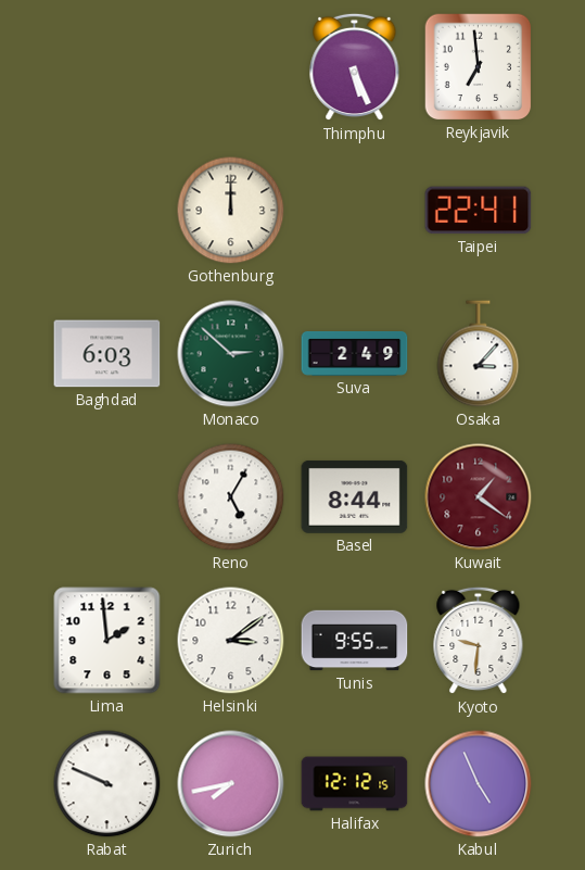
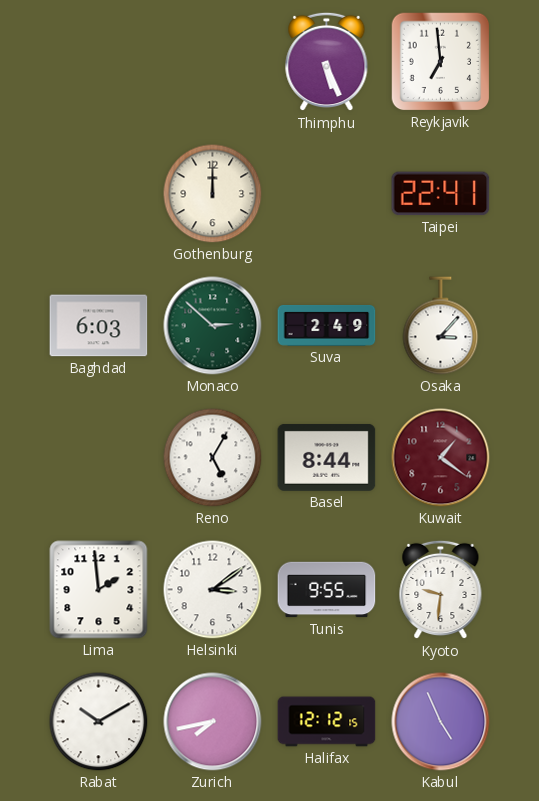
Rabat: 9:49 -> 10:10 (99, 722)
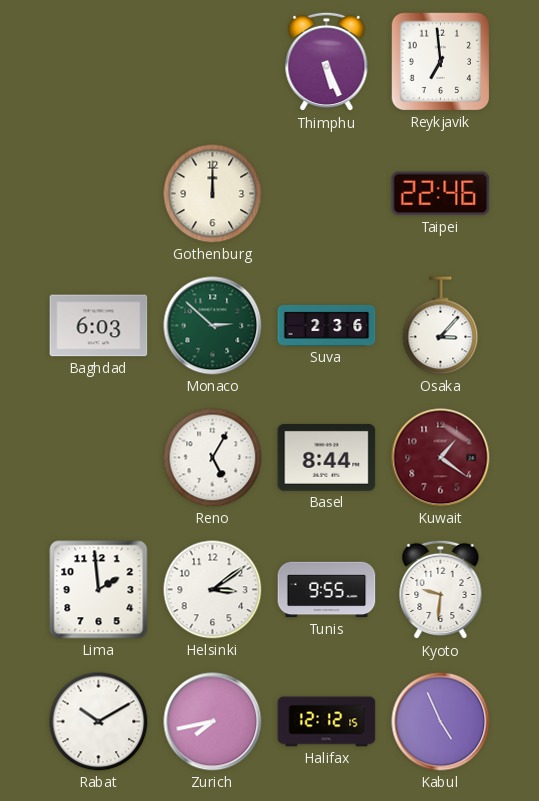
Taipei: 22:41 -> 22:46 (441, 194)
Suva: 2:49 -> 2:36 (327, 325)
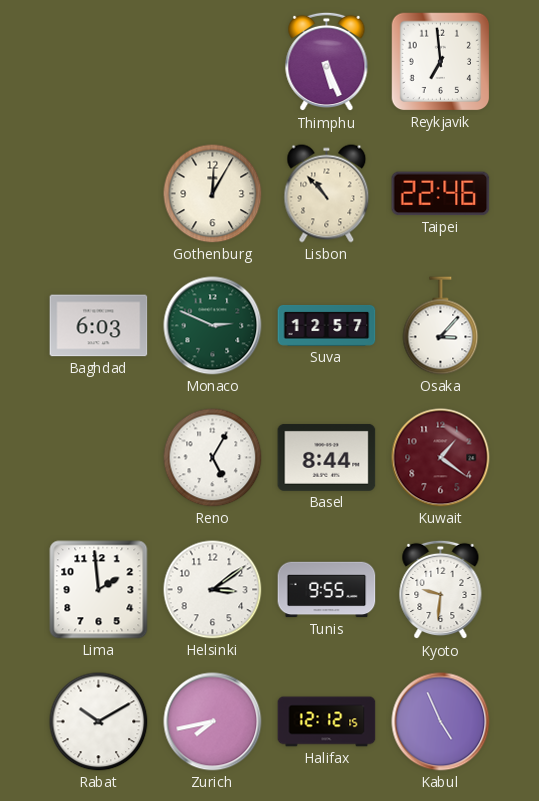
Gothenburg: 12:00 -> 12:05 (213, 194)
Lisbon: none -> 10:53 (327, 194)
Monaco: 2:52 -> 2:49 (213, 326)
Suva: 2:36 -> 12:57 (327, 325)
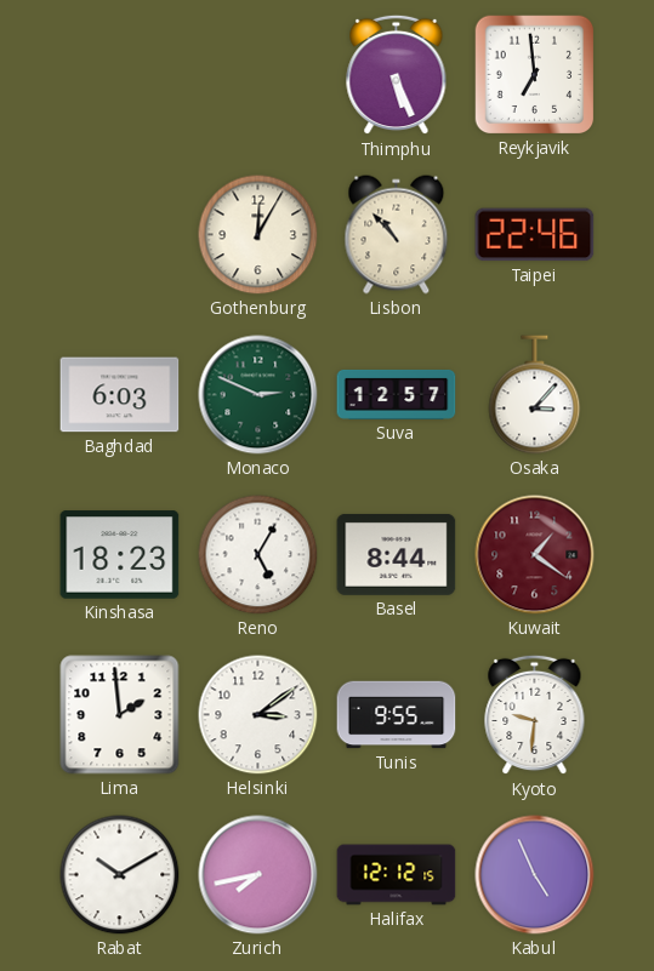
Kinshasa: none -> 18:23 (120, 555)
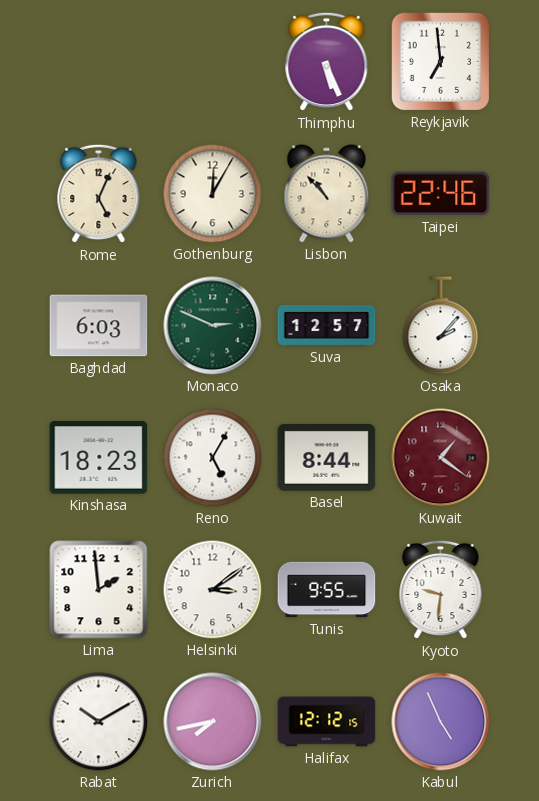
Rome: none -> 5:04 (99, 194)
Osaka: 3:07 -> 2:07 (441, 326)
